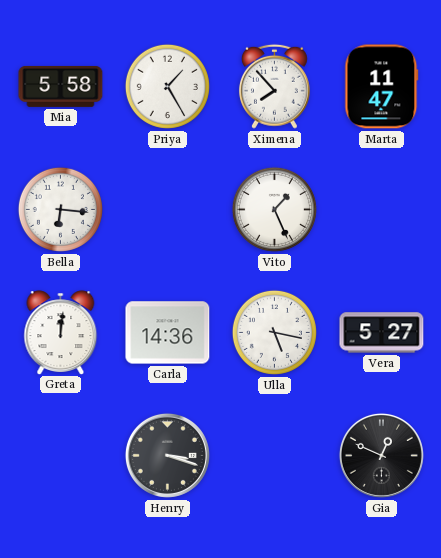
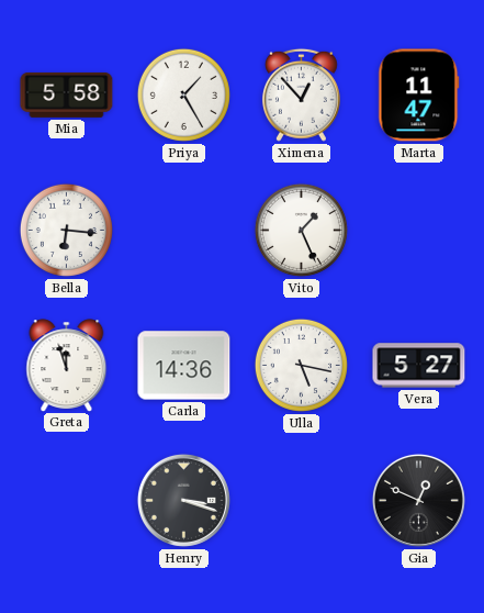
Ximena: 7:53 -> 12:53 (301, 94)
Greta: 12:01 -> 11:57 (67, 365)
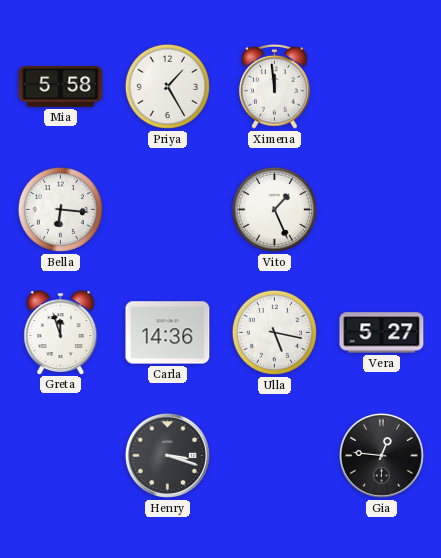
Ximena: 12:53 -> 11:59 (274, 86)
Marta: 11:47 -> none (419, 96)
Gia: 12:49 -> 12:46 (381, 455)
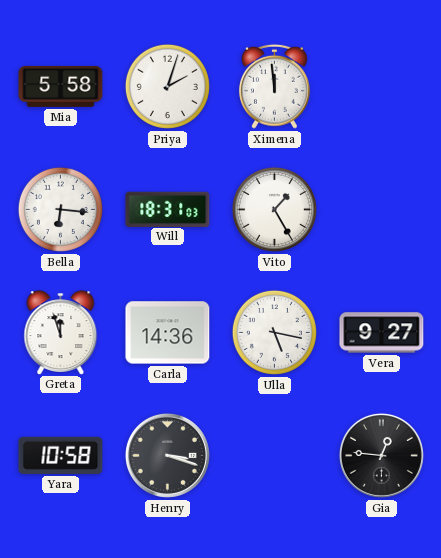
Priya: 1:25 -> 2:03 (167, 86)
Will: none -> 18:31 (168, 209)
Vito: 1:26 -> 1:25 (274, 209)
Vera: 5:27 -> 9:27 (382, 333)
Yara: none -> 10:58 (61, 455)
